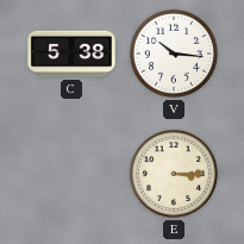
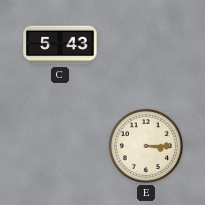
C: 5:38 -> 5:43 (60, 45)
V: 10:16 -> none (174, 54)
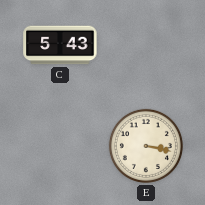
E: 3:15 -> 3:17 (146, 146)
